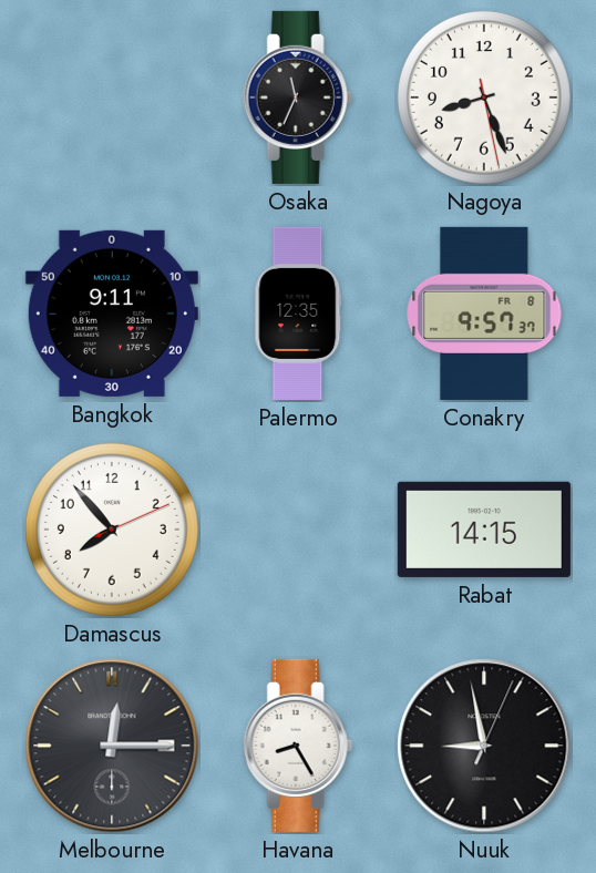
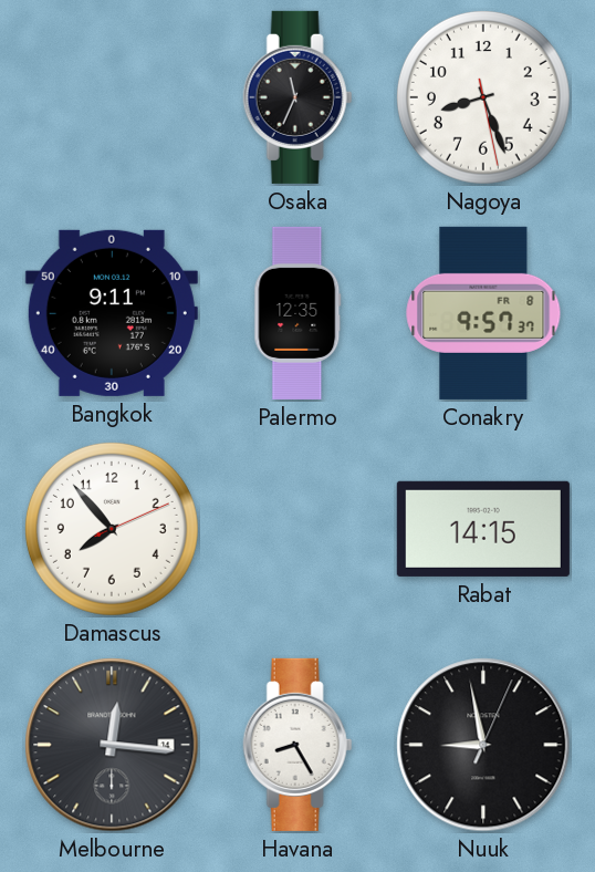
Melbourne: 12:15 -> 12:16 (112, 745)
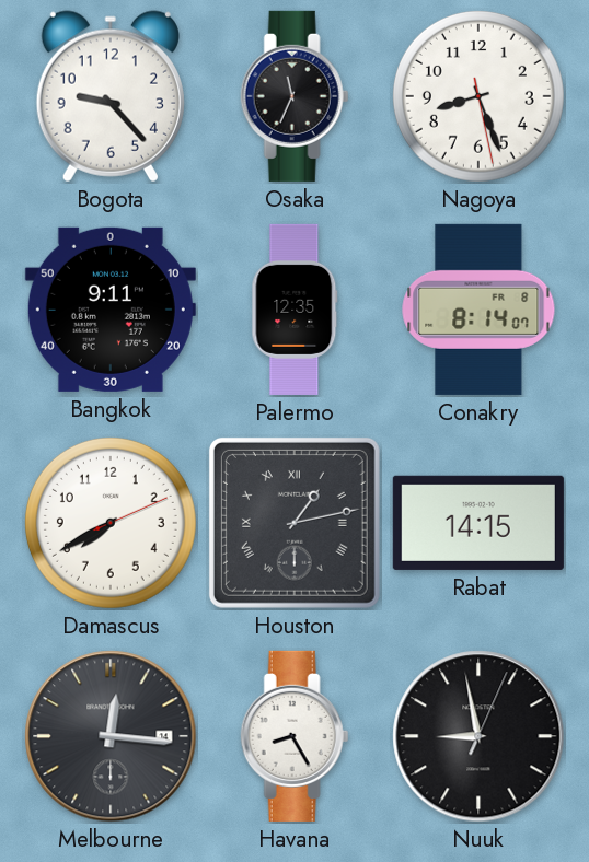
Bogota: none -> 9:23 (111, 96)
Conakry: 9:57 -> 8:14 (478, 310)
Damascus: 7:53 -> 7:40 (111, 523)
Houston: none -> 1:13 (294, 523)
